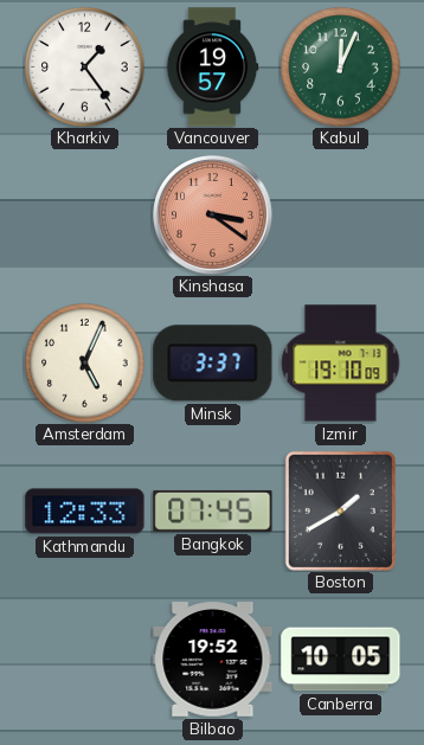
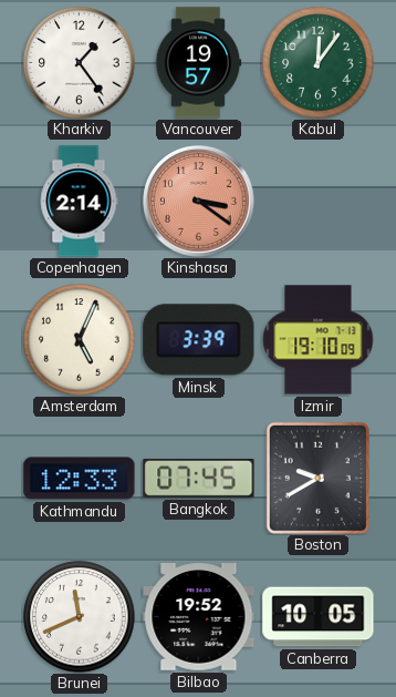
Kabul: 12:04 -> 12:06 (319, 63)
Copenhagen: none -> 2:14 (79, 202)
Minsk: 3:37 -> 3:39 (199, 340)
Boston: 1:40 -> 9:40 (317, 478)
Brunei: none -> 11:41 (80, 617)
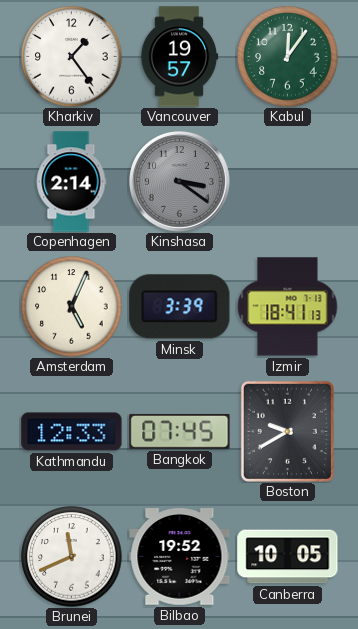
Kinshasa dial: salmon -> grey (180, 182)
Izmir: 19:10 -> 18:41 (288, 307)
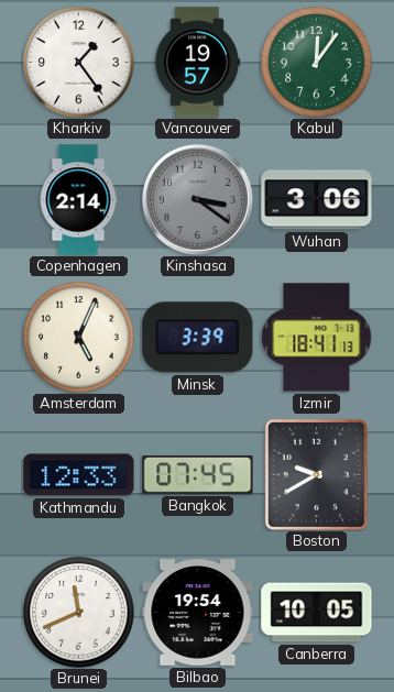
Wuhan: none -> 3:06 (317, 200)
Bilbao: 19:52 -> 19:54 (198, 613)
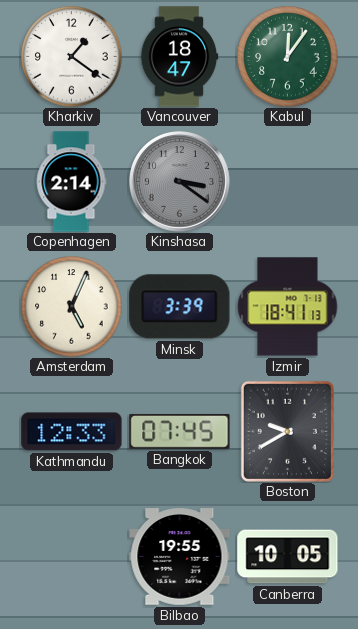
Kharkiv: 1:24 -> 1:21 (72, 57)
Vancouver: 19:57 -> 18:47 (179, 57)
Wuhan: 3:06 -> none (317, 200)
Brunei: 11:41 -> none (79, 613)
Bilbao: 19:54 -> 19:55 (180, 557)
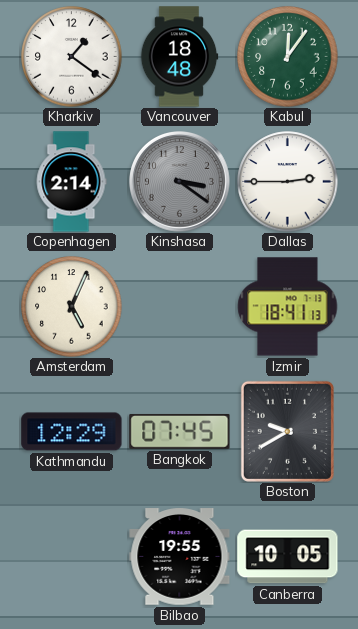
Vancouver: 18:47 -> 18:48 (179, 57)
Dallas: none -> 2:45 (288, 182)
Minsk: 3:39 -> none (180, 307)
Kathmandu: 12:33 -> 12:29 (72, 432)
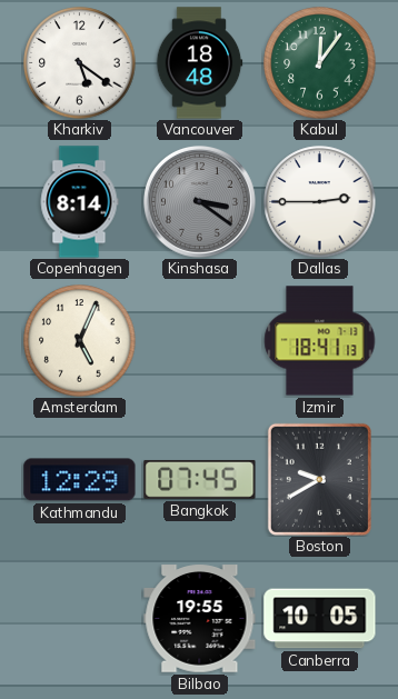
Kharkiv: 1:21 -> 5:21 (80, 63)
Copenhagen: 2:14 -> 8:14 (79, 202)
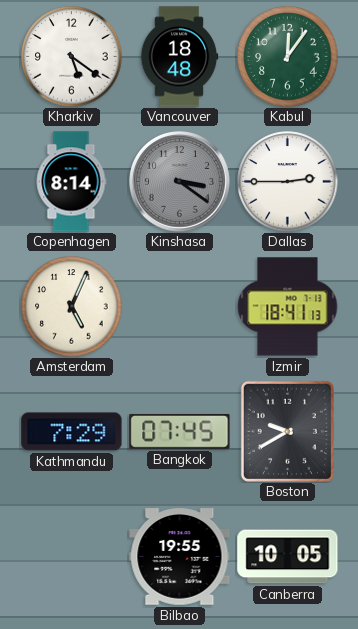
Kathmandu: 12:29 -> 7:29 (72, 432)
